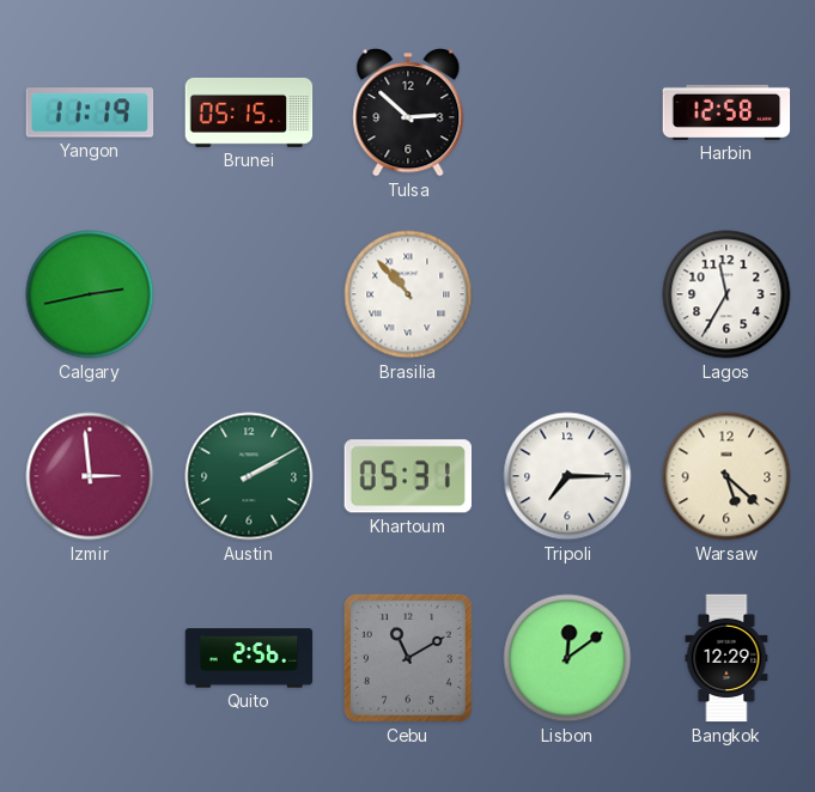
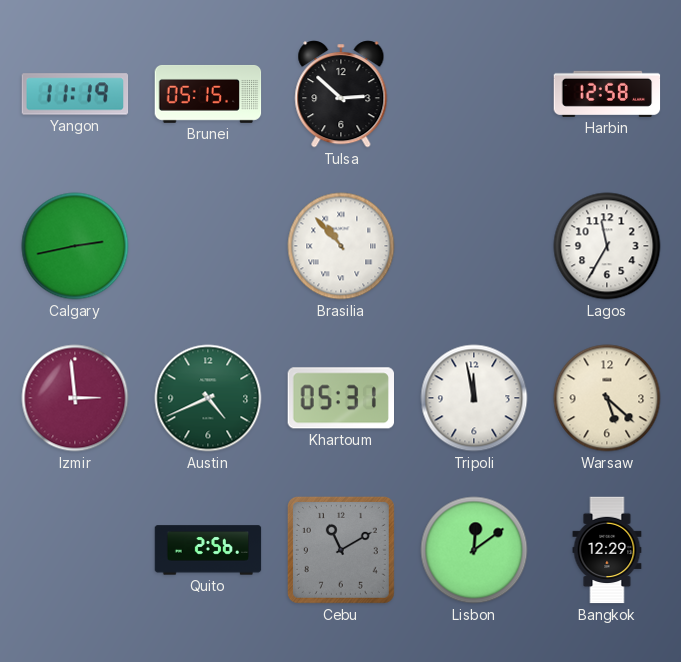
Austin: 2:10 -> 4:41 (208, 398)
Tripoli: 7:15 -> 11:58 (474, 398)
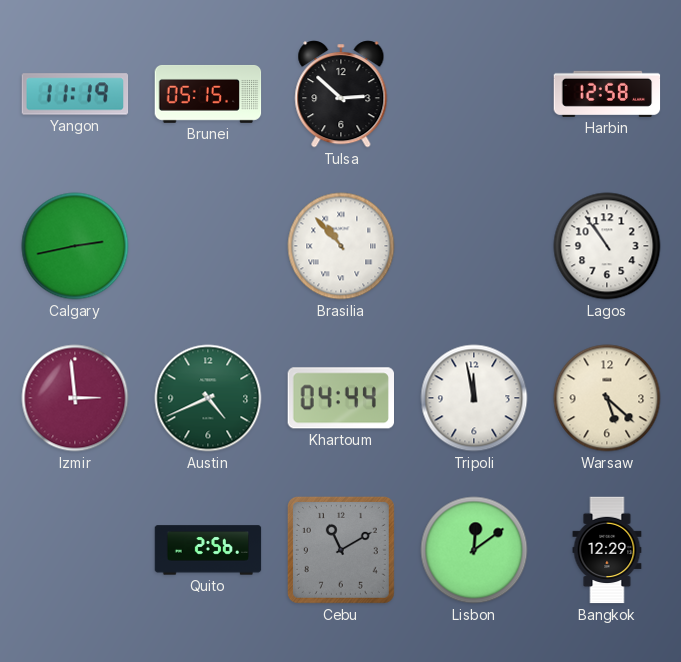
Lagos: 11:35 -> 10:54 (607, 246)
Khartoum: 05:31 -> 04:44 (340, 398)
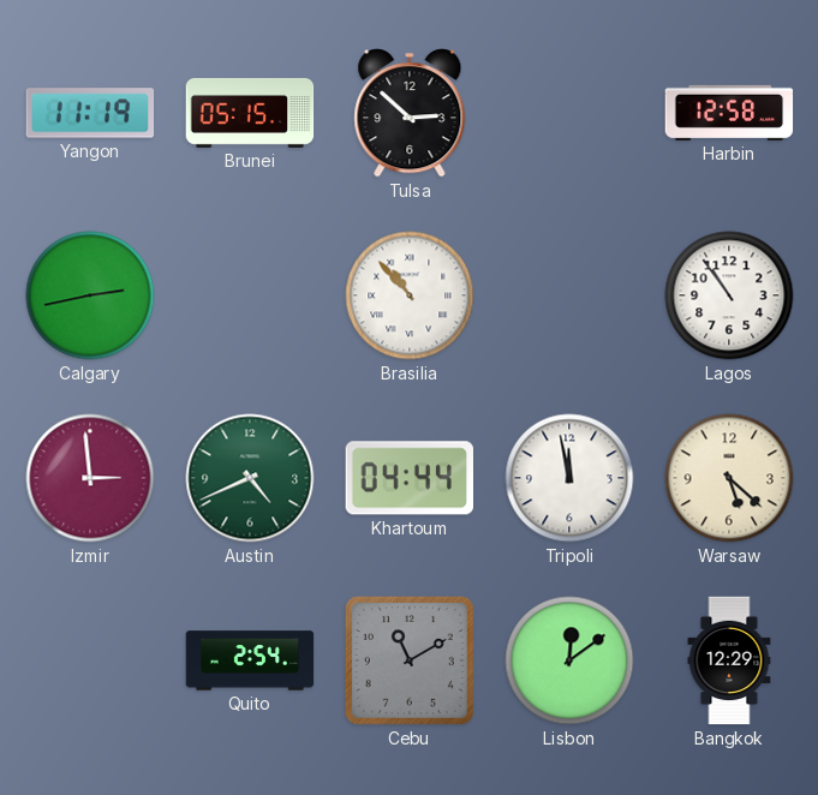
Quito: 2:56 -> 2:54 (250, 660)
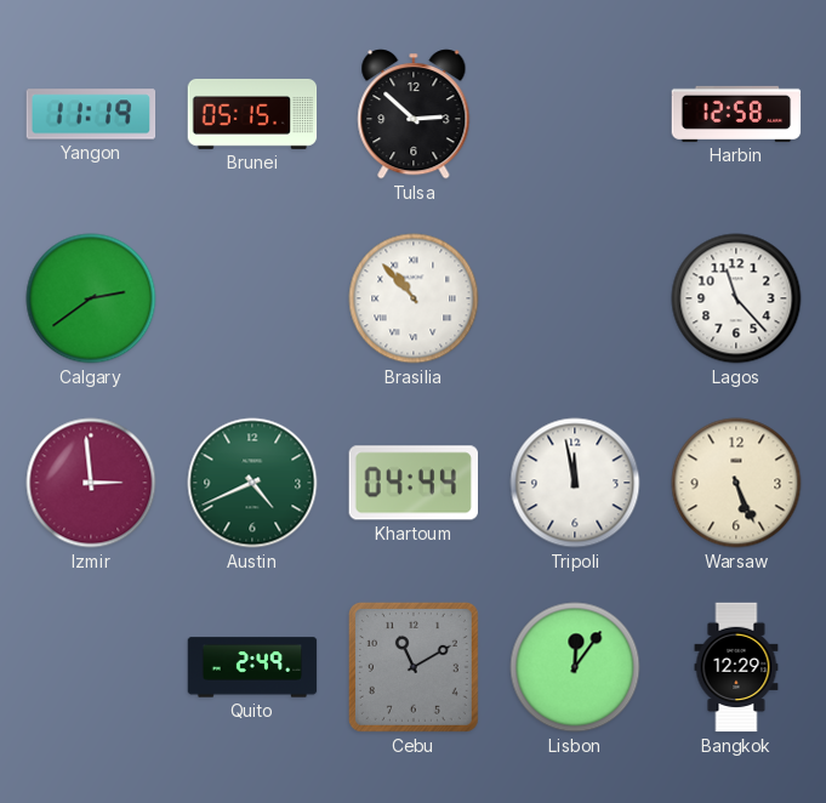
Calgary: 2:43 -> 2:39 (91, 298)
Lagos: 10:54 -> 11:23 (736, 298)
Warsaw: 5:22 -> 5:26 (736, 483)
Quito: 2:54 -> 2:49 (252, 667)
Lisbon: 12:09 -> 12:06 (575, 667)
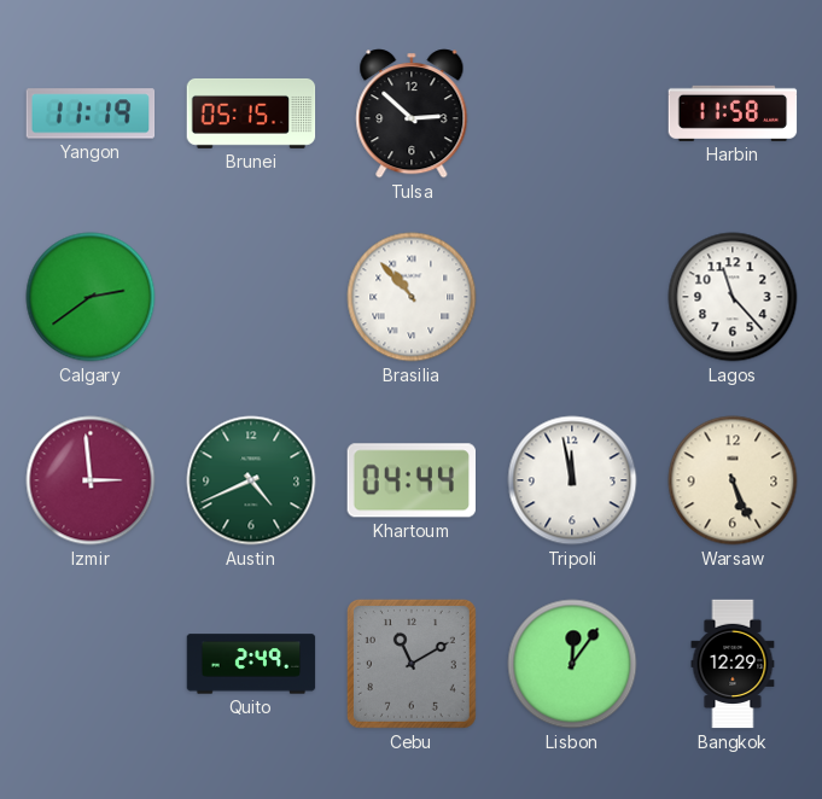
Harbin: 12:58 -> 11:58 (733, 113)
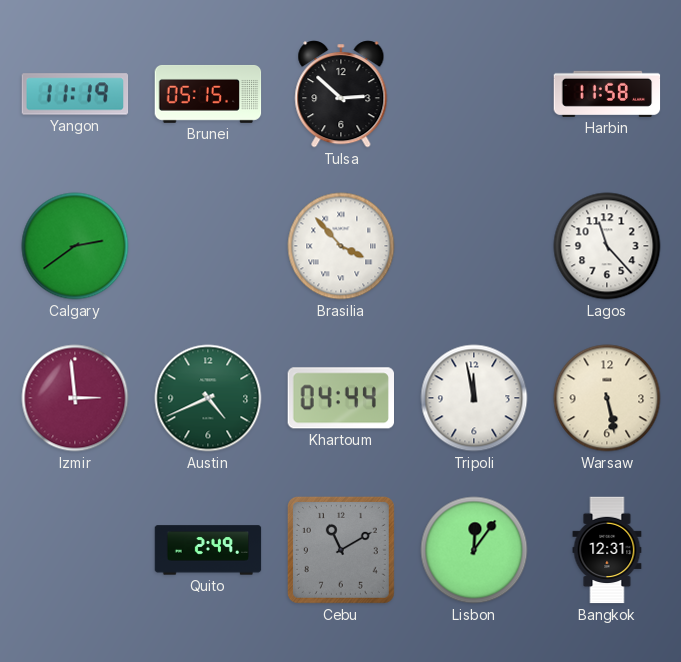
Brasilia: 10:53 -> 3:53 (341, 246)
Warsaw: 5:26 -> 5:28 (607, 398)
Bangkok: 12:29 -> 12:31 (607, 550)
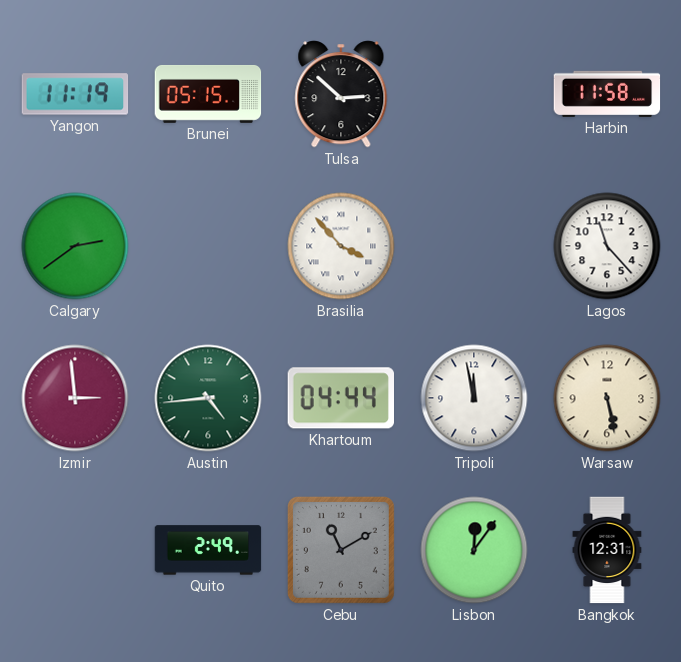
Austin: 4:41 -> 4:44 (208, 398)
